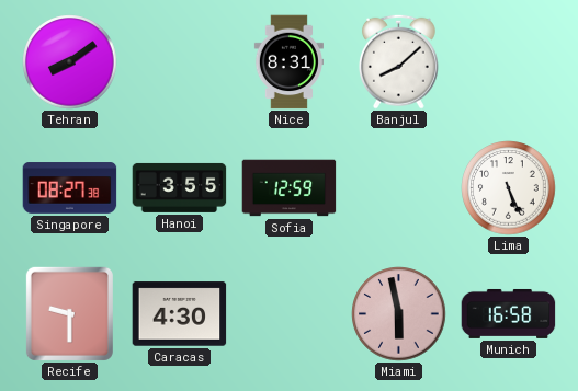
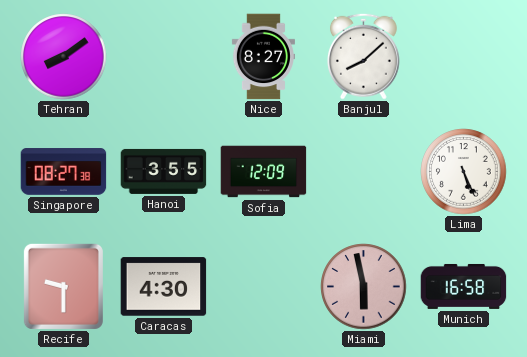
Nice: 8:31 -> 8:27 (263, 57)
Sofia: 12:59 -> 12:09 (264, 172)
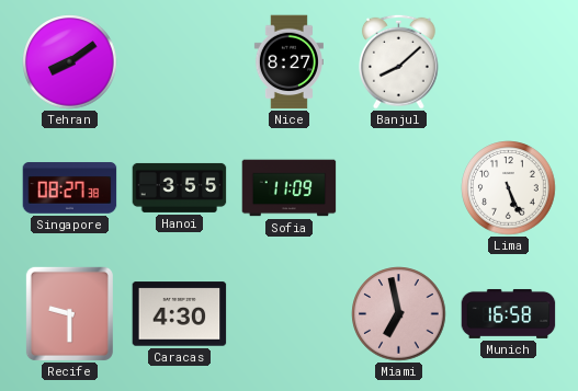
Sofia: 12:09 -> 11:09 (290, 188)
Miami: 5:58 -> 6:58 (399, 314)
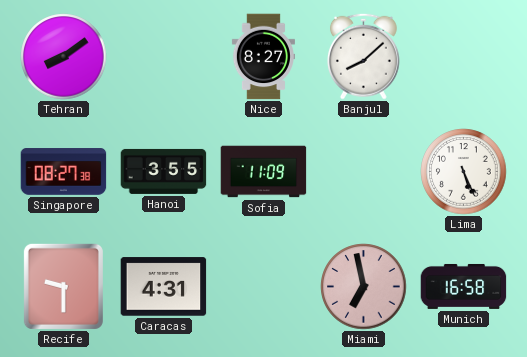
Caracas: 4:30 -> 4:31 (164, 287)
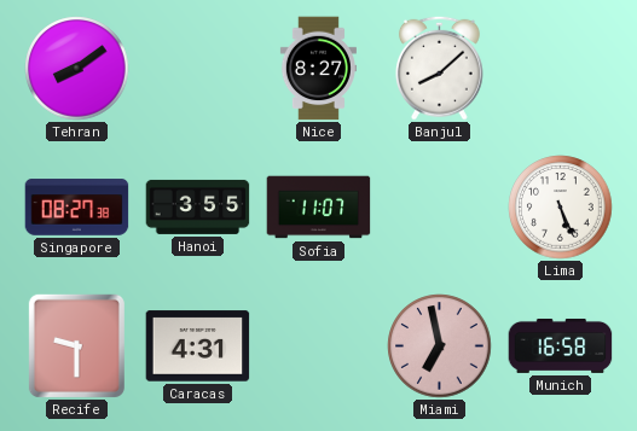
Sofia: 11:09 -> 11:07 (319, 208)
